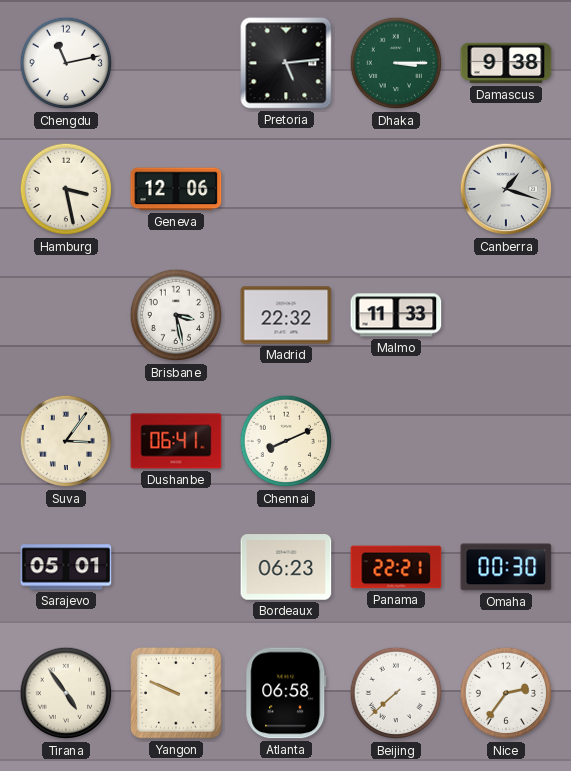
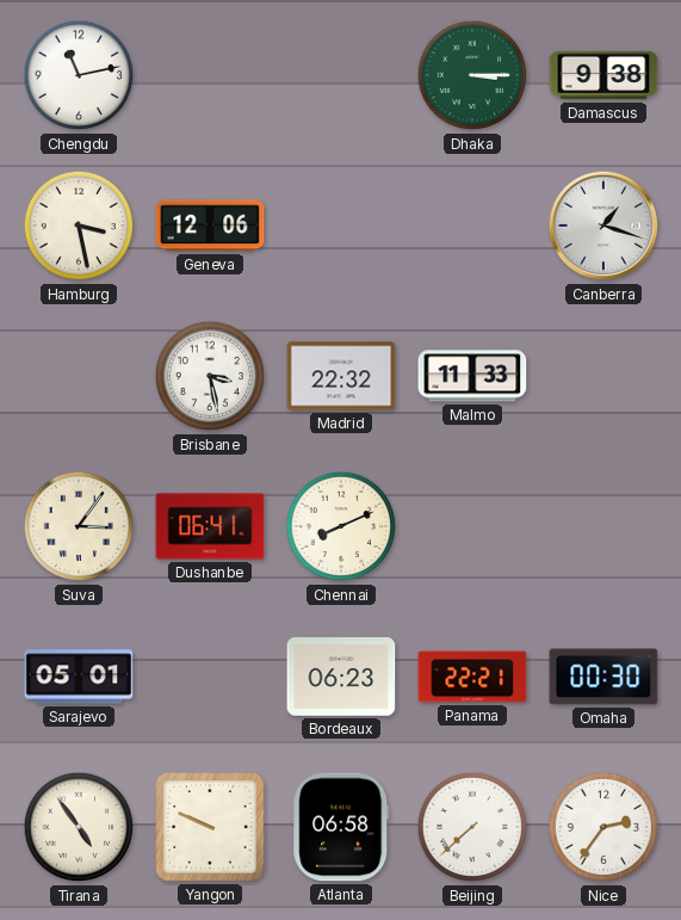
Pretoria: 5:14 -> none (286, 63)
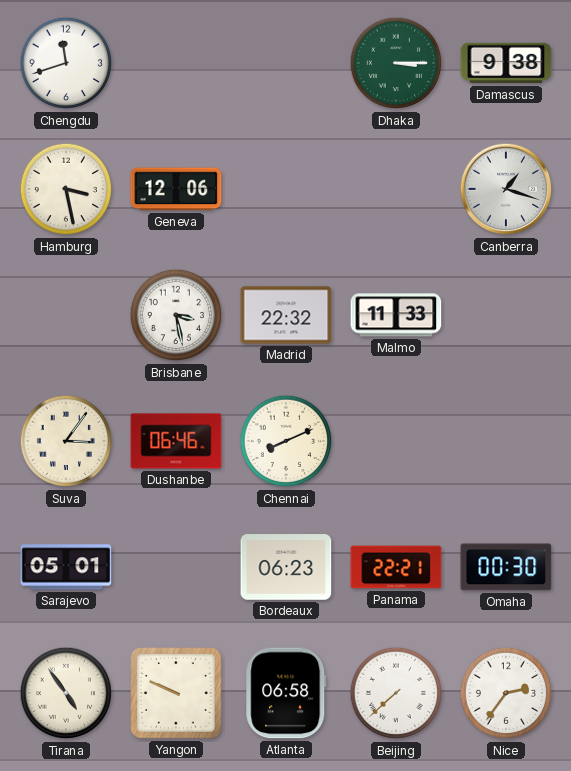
Chengdu: 11:13 -> 11:42 (66, 63)
Dushanbe: 06:41 -> 06:46 (176, 441)
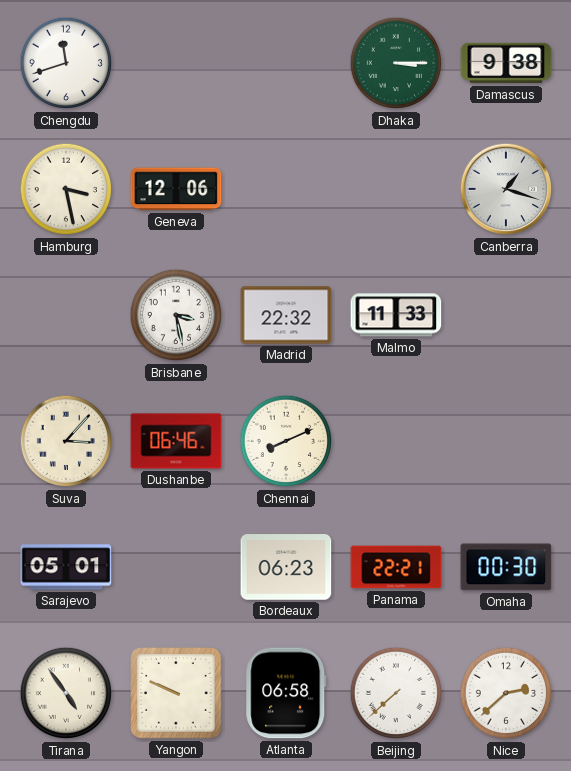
Suva: 3:06 -> 3:07 (66, 441)
Nice: 2:36 -> 2:38 (506, 693)
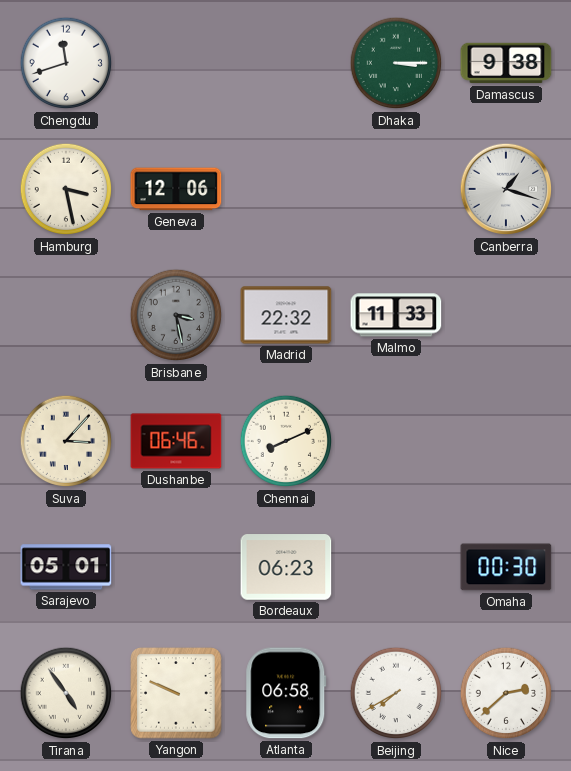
Brisbane dial: white -> grey (176, 315)
Panama: 22:21 -> none (396, 567)
Beijing: 7:38 -> 7:40 (396, 693)
